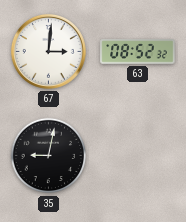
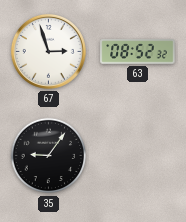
67: 3:01 -> 2:57 (48, 51)
35: 9:02 -> 9:06 (49, 156)
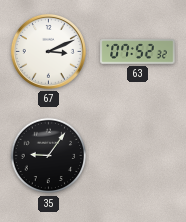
67: 2:57 -> 3:11 (48, 51)
63: 08:52 -> 07:52 (138, 52)
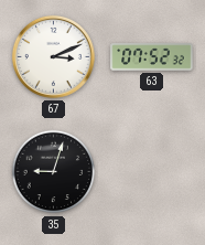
35: 9:06 -> 9:03 (54, 172)
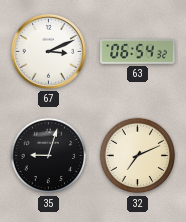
63: 07:52 -> 06:54 (138, 52)
32: none -> 7:11 (138, 156)
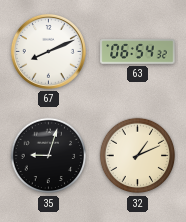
67: 3:11 -> 8:11 (48, 51)
32: 7:11 -> 1:11 (138, 156)
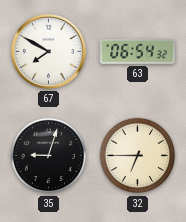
67: 8:11 -> 7:50 (48, 51)
32: 1:11 -> 6:45 (138, 156)
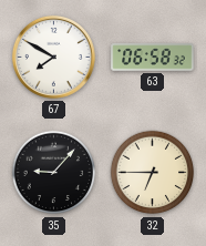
63: 06:54 -> 06:58 (153, 58)
35: 9:03 -> 9:07 (54, 173)
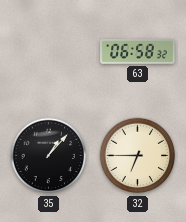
67: 7:50 -> none (53, 57)
35: 9:07 -> 1:07 (49, 156)
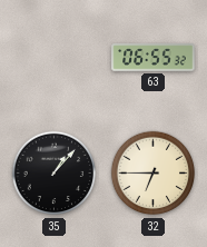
63: 06:58 -> 06:55 (154, 58)
